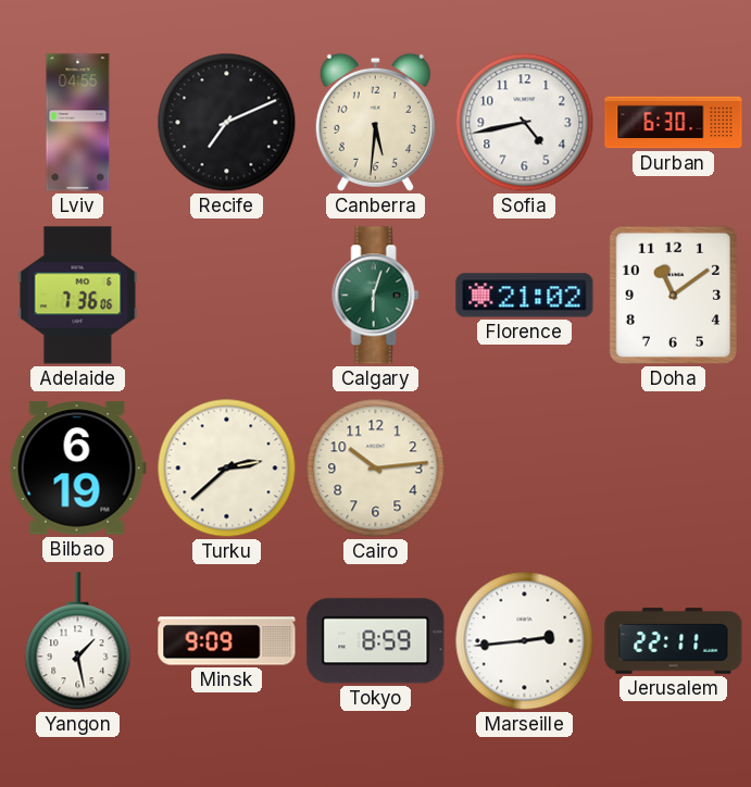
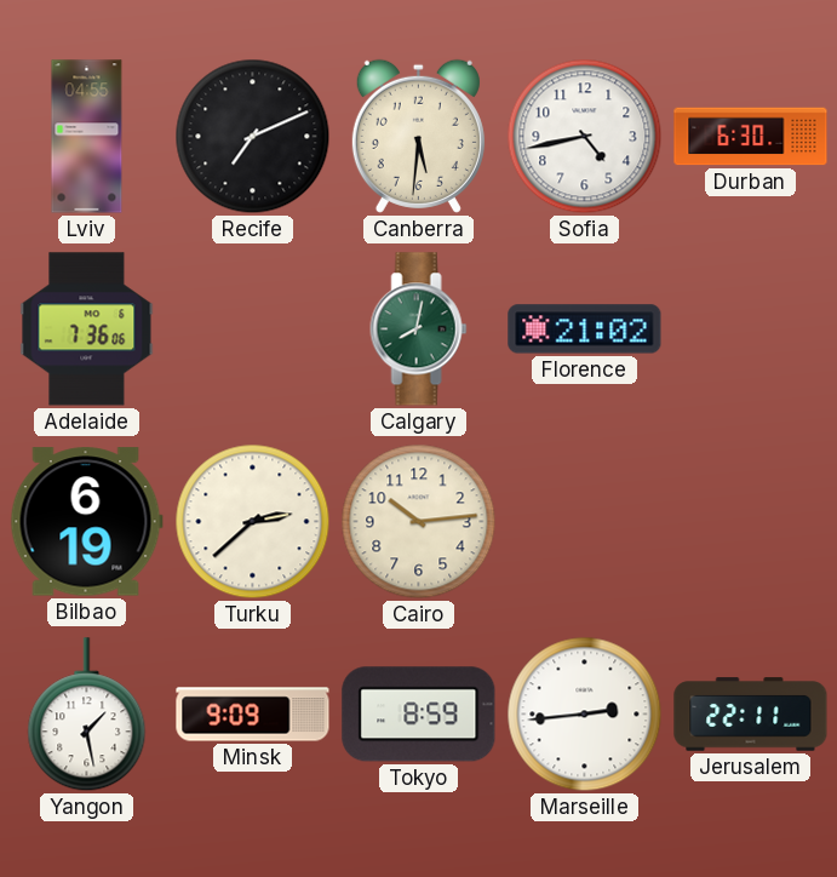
Calgary: 6:03 -> 8:02 (419, 329)
Doha: 11:09 -> none (673, 295)
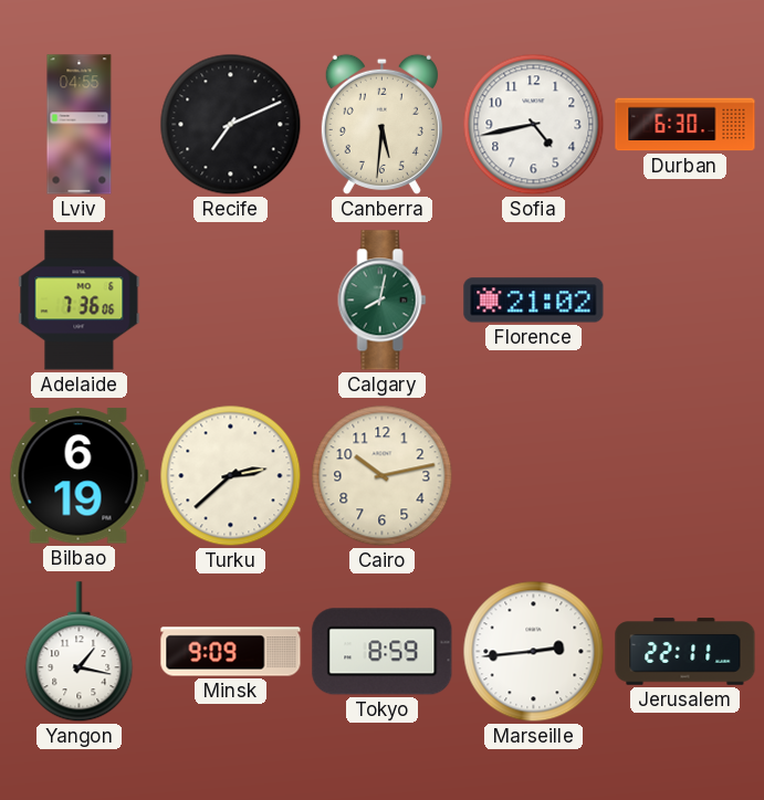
Cairo: 10:14 -> 10:13 (383, 476)
Yangon: 1:28 -> 1:17 (80, 652)
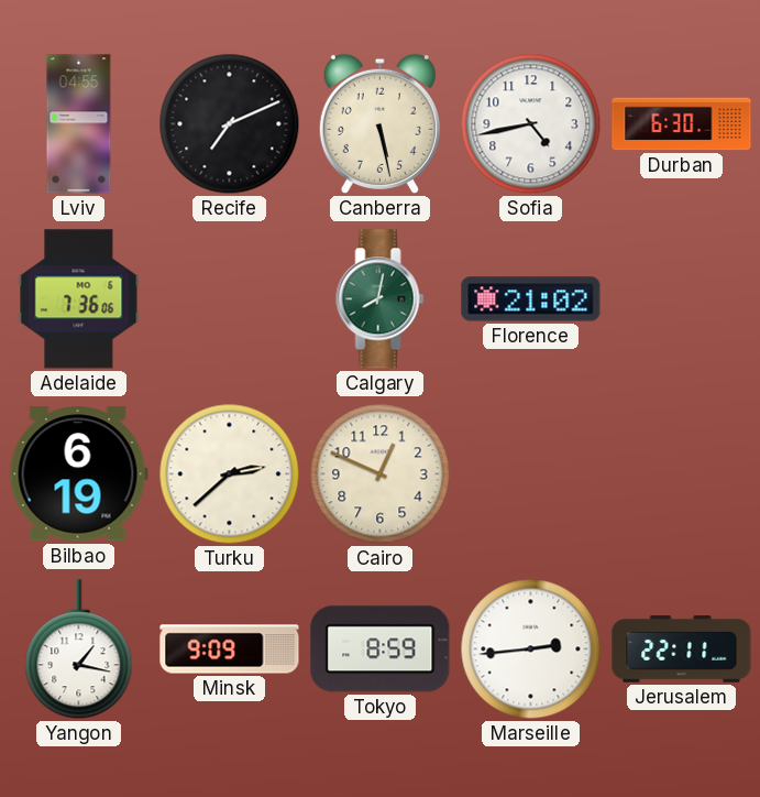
Canberra: 5:31 -> 5:28 (379, 123)
Cairo: 10:13 -> 12:49 (381, 474)
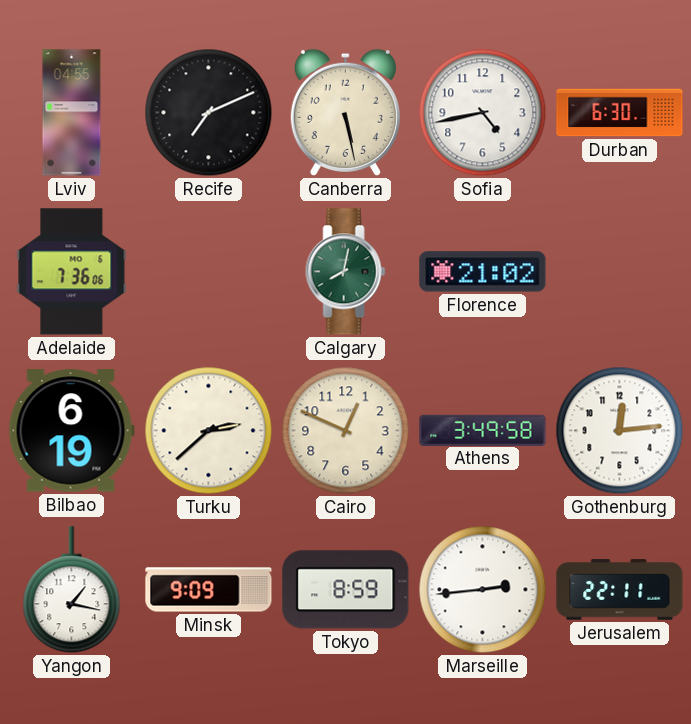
Athens: none -> 3:49 (483, 430)
Gothenburg: none -> 12:14 (620, 431)
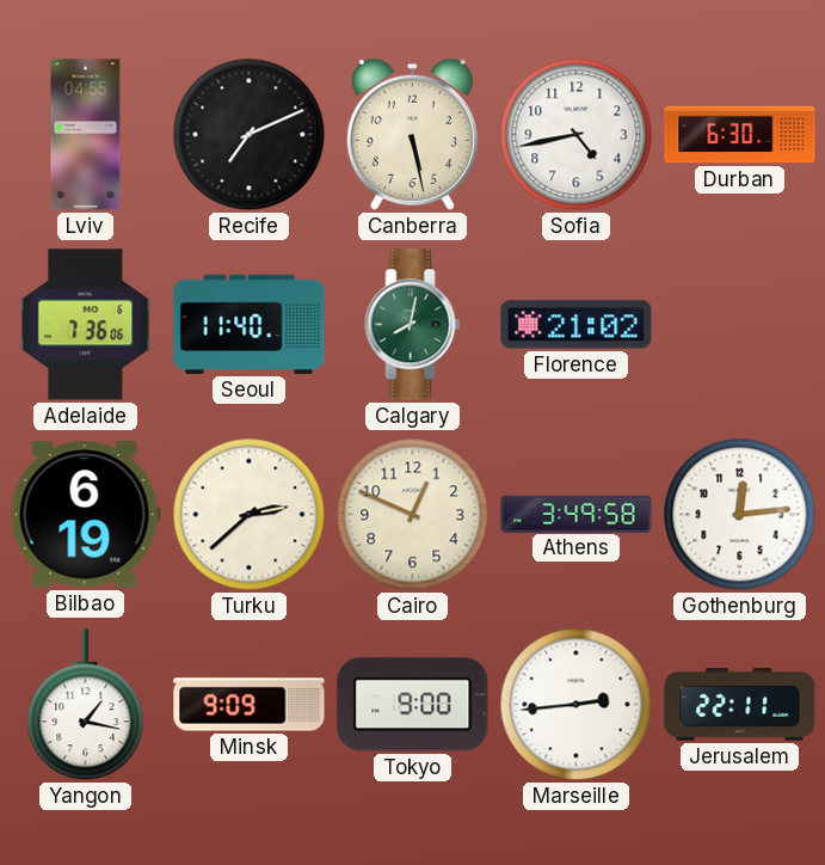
Seoul: none -> 11:40 (250, 324)
Tokyo: 8:59 -> 9:00 (413, 705)
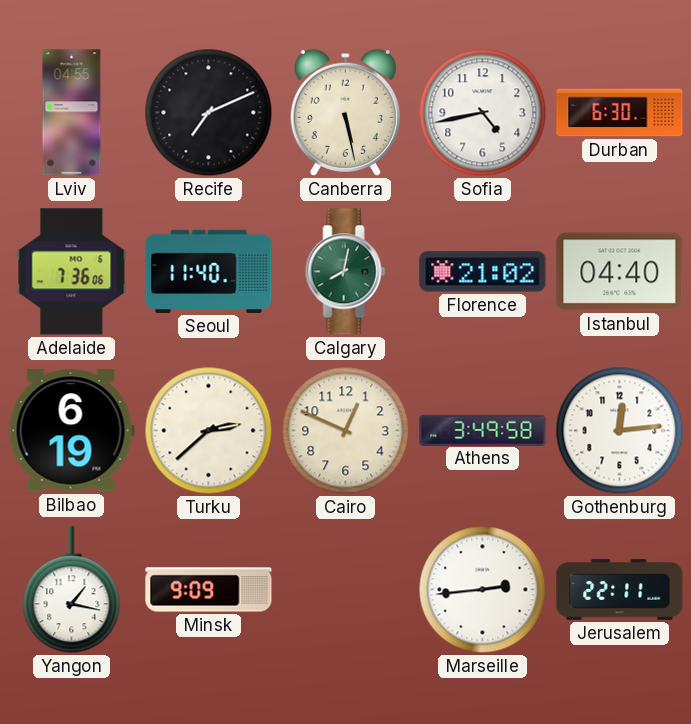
Istanbul: none -> 04:40 (620, 272)
Tokyo: 9:00 -> none (413, 705)
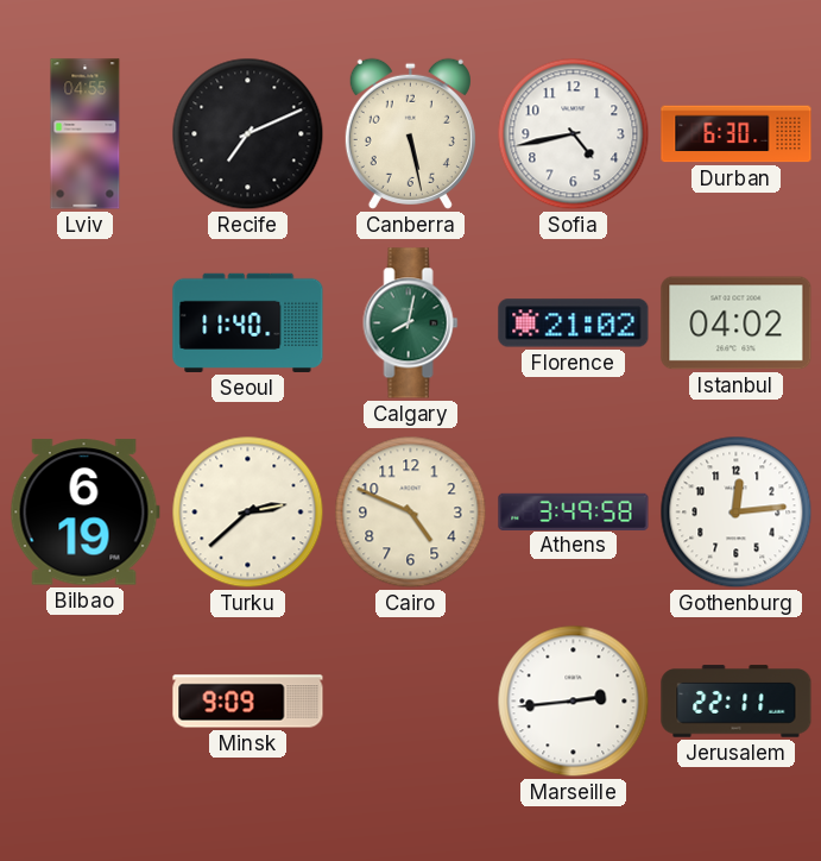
Adelaide: 7:36 -> none (72, 272)
Istanbul: 04:40 -> 04:02 (737, 323)
Cairo: 12:49 -> 4:49 (411, 513)
Yangon: 1:17 -> none (72, 590)
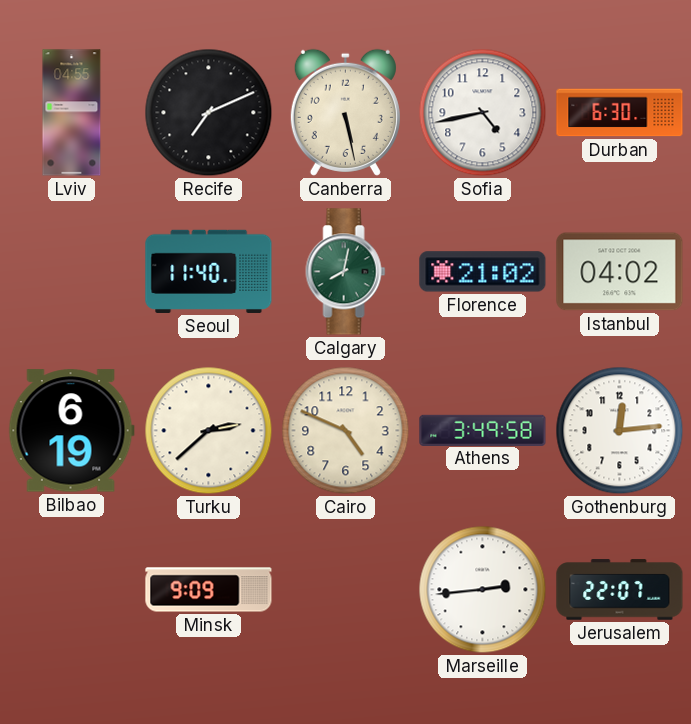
Jerusalem: 22:11 -> 22:07 (620, 590)
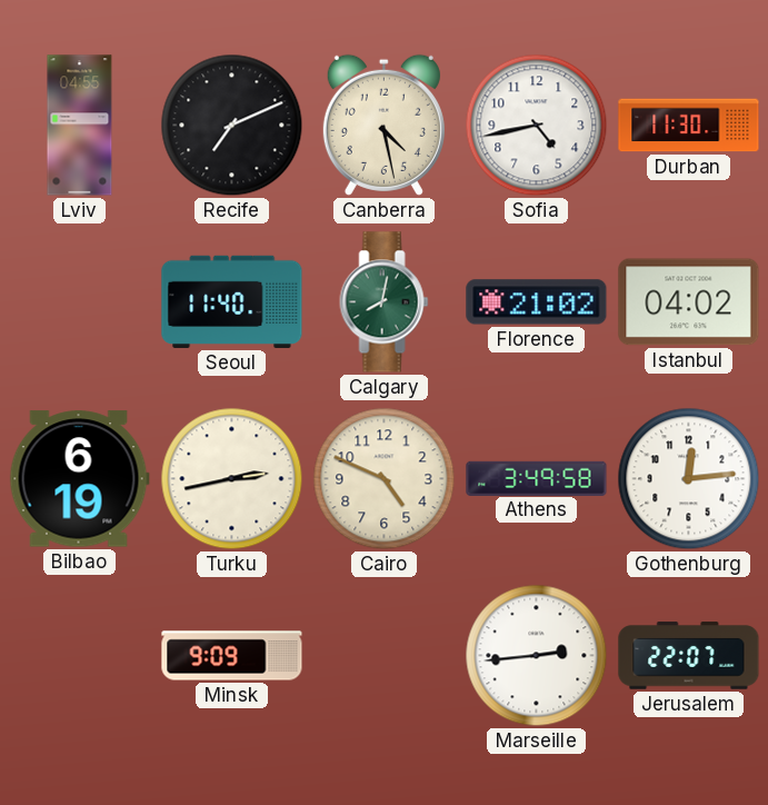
Canberra: 5:28 -> 4:28 (383, 125)
Durban: 6:30 -> 11:30 (689, 126)
Turku: 2:38 -> 2:43 (232, 479)
